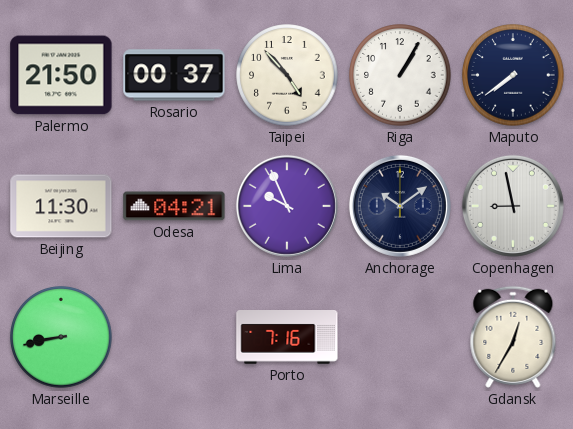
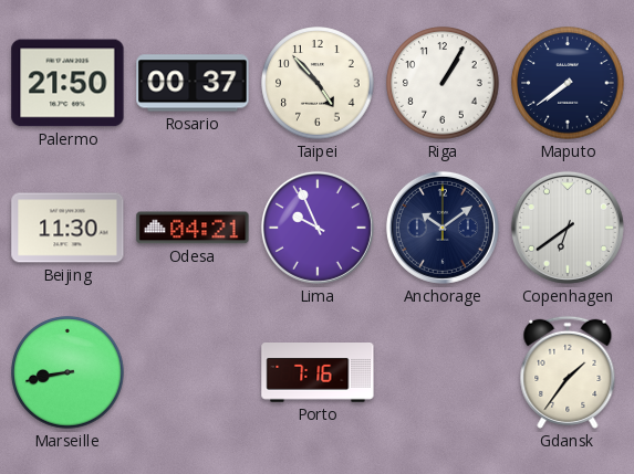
Copenhagen: 8:58 -> 6:39 (568, 228)
Gdansk: 12:35 -> 1:36 (568, 372)
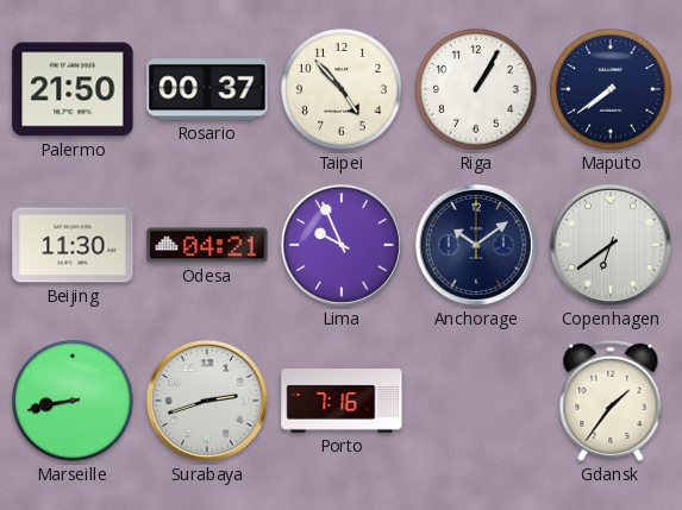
Surabaya: none -> 2:42 (207, 401)
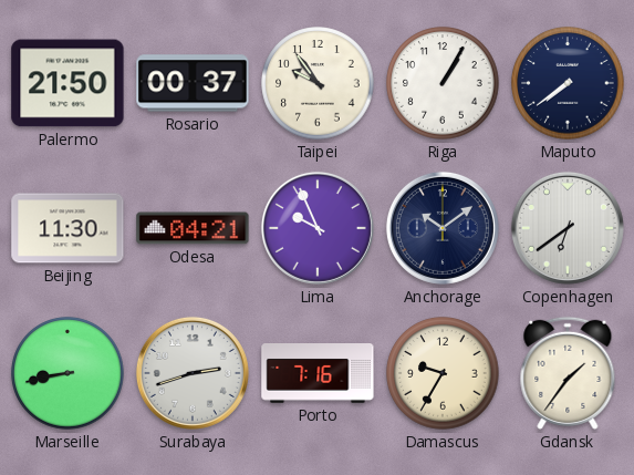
Taipei: 4:53 -> 9:54 (318, 83)
Damascus: none -> 9:35 (443, 373)
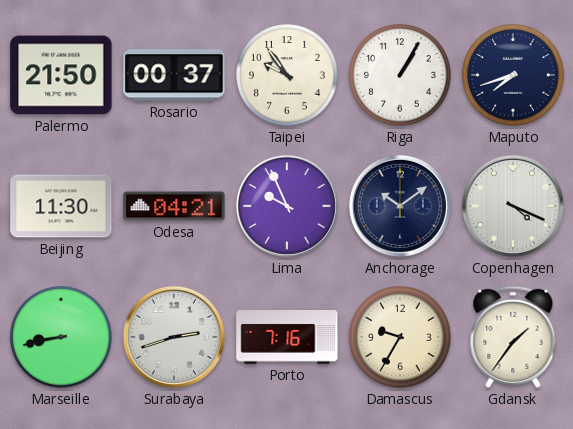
Maputo: 7:39 -> 7:42 (513, 75)
Copenhagen: 6:39 -> 4:19 (513, 206)
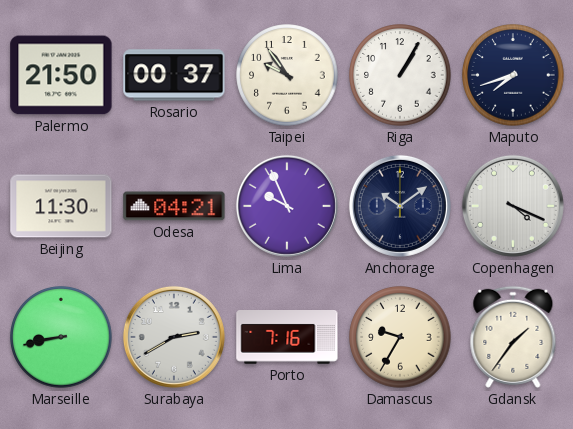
Surabaya: 2:42 -> 2:40 (174, 337)
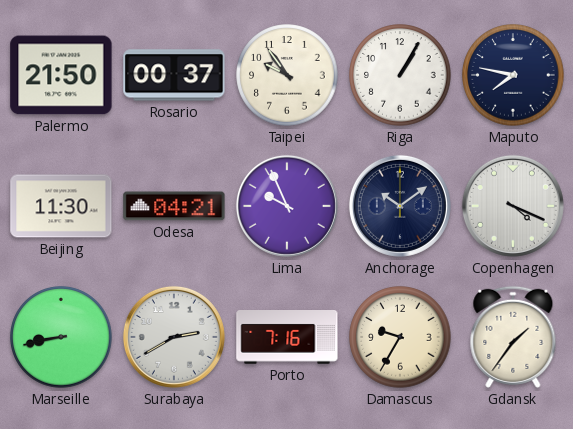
Maputo: 7:42 -> 7:47 (513, 75)
